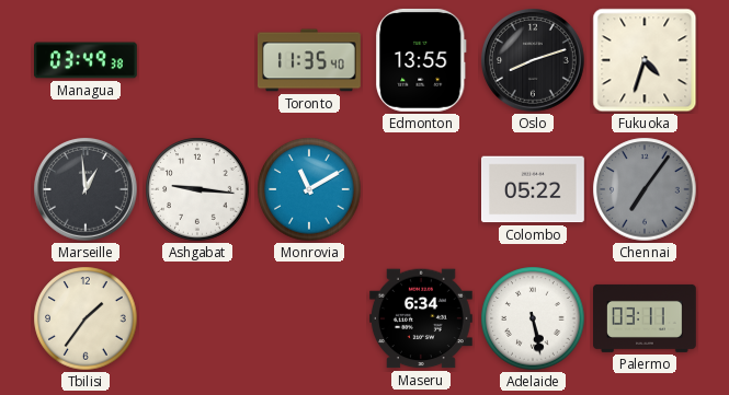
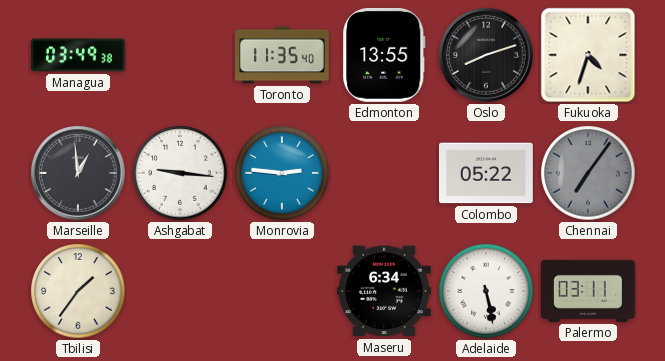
Monrovia: 11:10 -> 2:46 (282, 173)
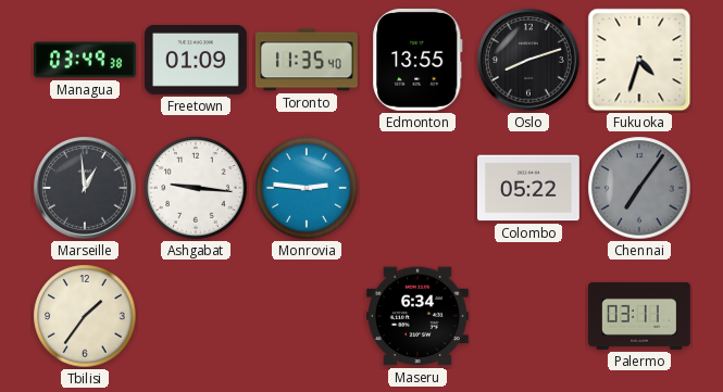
Freetown: none -> 01:09 (197, 61)
Adelaide: 5:28 -> none (486, 291)
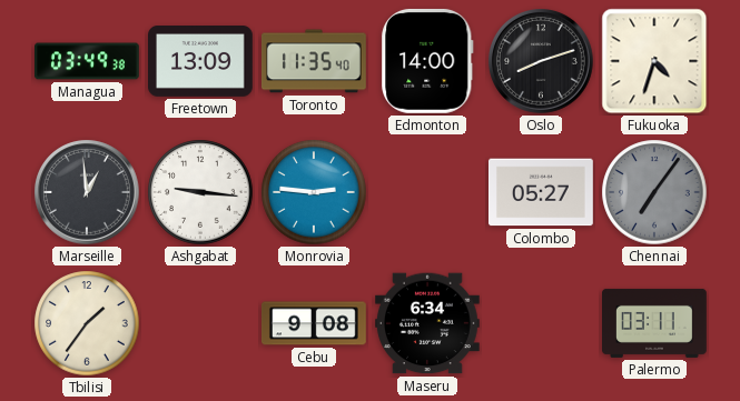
Freetown: 01:09 -> 13:09 (201, 62)
Edmonton: 13:55 -> 14:00 (427, 61)
Colombo: 05:22 -> 05:27 (542, 192)
Cebu: none -> 9:08 (315, 323)
